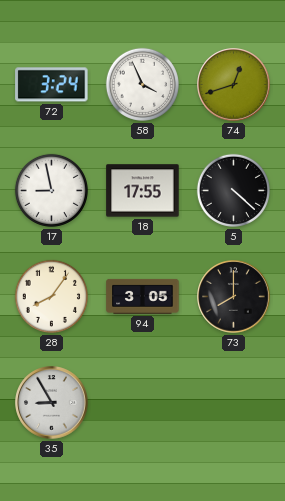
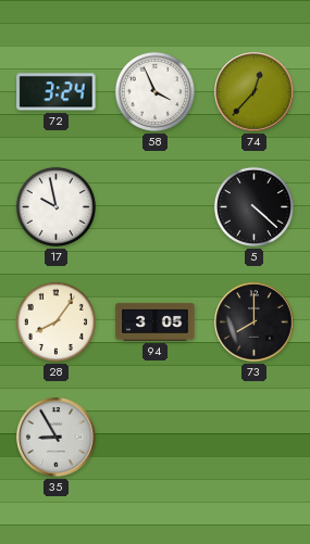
74: 12:42 -> 12:37 (255, 92)
17: 8:58 -> 9:58 (55, 206)
18: 17:55 -> none (143, 191)
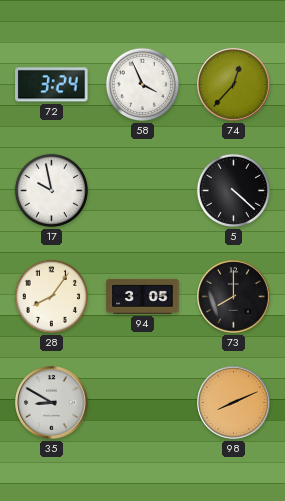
35: 8:55 -> 8:50 (52, 403)
98: none -> 8:11 (234, 403)
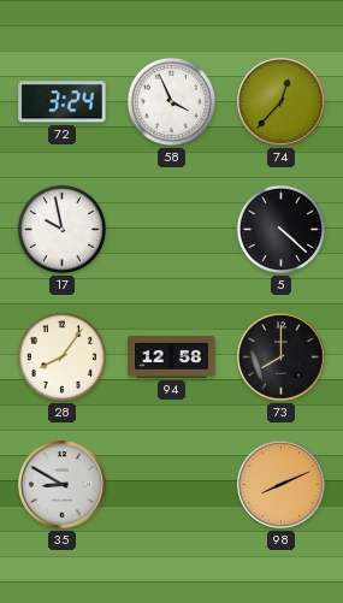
94: 3:05 -> 12:58 (172, 356)
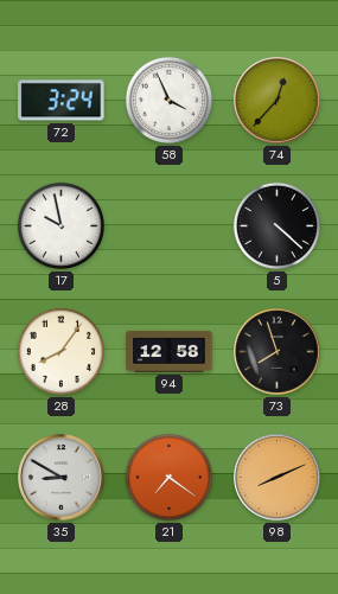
73: 8:00 -> 7:57 (278, 352)
21: none -> 7:21 (168, 477)
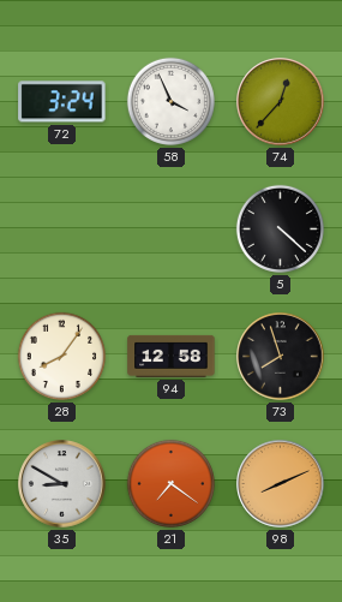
17: 9:58 -> none (60, 225)
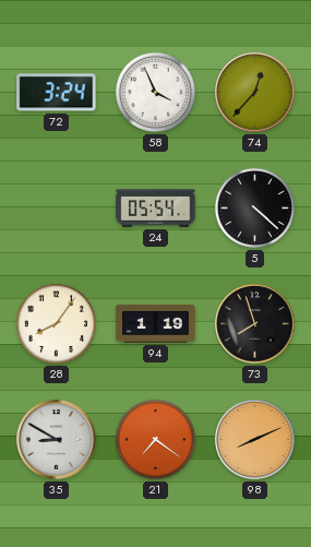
24: none -> 05:54 (156, 209)
94: 12:58 -> 1:19 (156, 323)
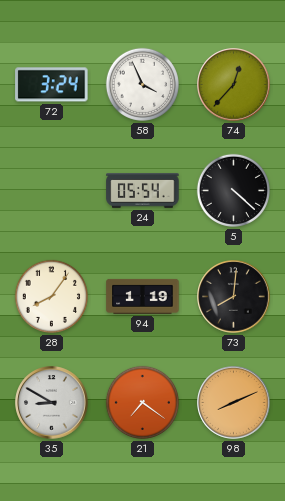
73: 7:57 -> 8:01 (234, 297)
